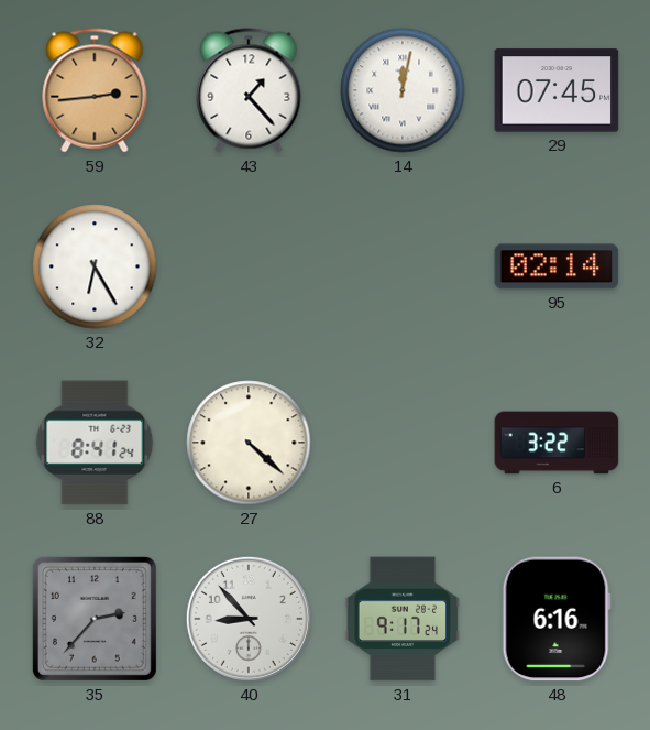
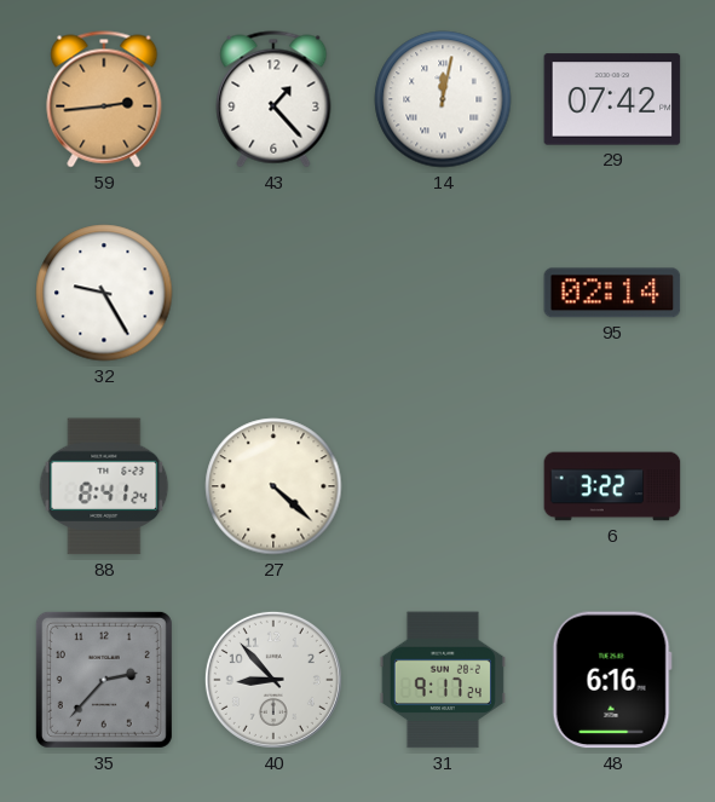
29: 07:45 -> 07:42 (612, 99)
32: 6:25 -> 9:25 (104, 293)
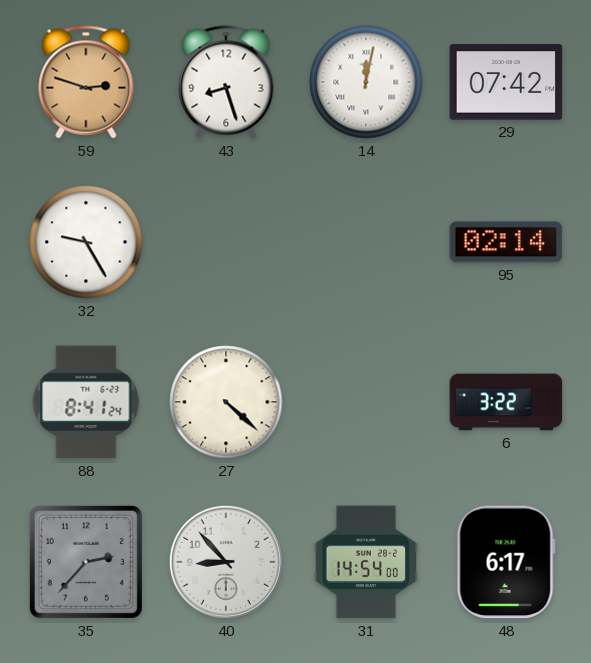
59: 2:44 -> 2:48 (86, 82)
43: 1:23 -> 8:27 (226, 82)
31: 9:17 -> 14:54 (366, 562)
48: 6:16 -> 6:17 (506, 562)
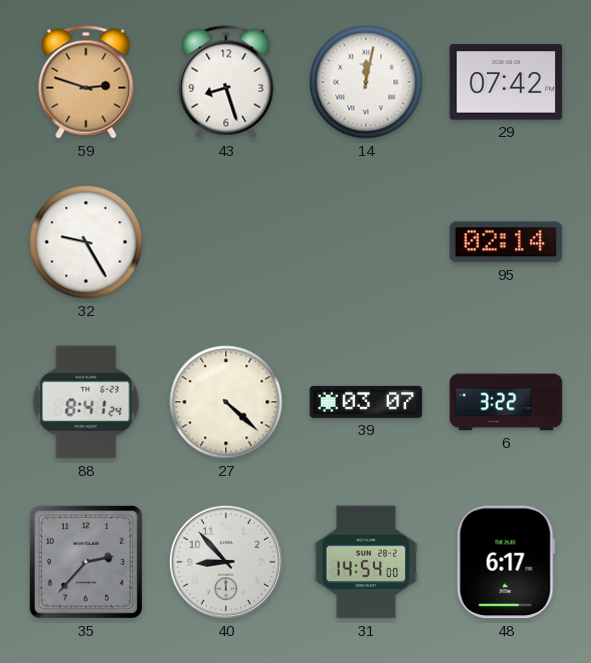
39: none -> 03:07 (366, 402)
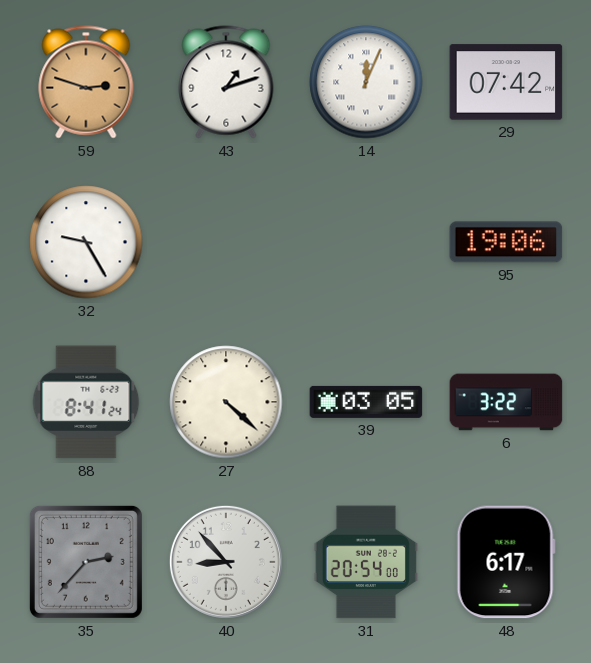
43: 8:27 -> 1:12 (226, 82)
14: 12:02 -> 12:04 (366, 82)
95: 02:14 -> 19:06 (506, 242)
39: 03:07 -> 03:05 (366, 402)
31: 14:54 -> 20:54 (366, 562)
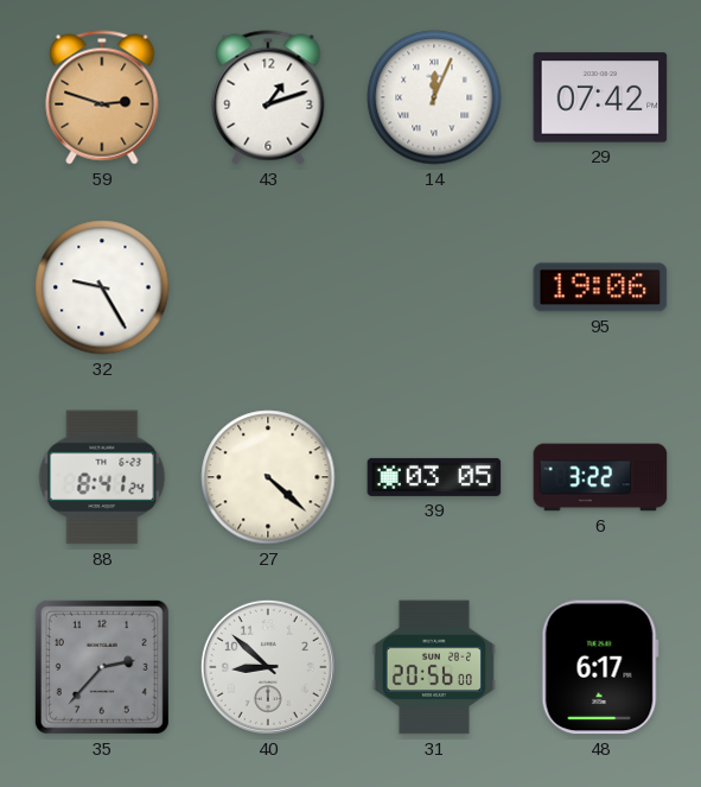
40: 8:53 -> 8:52 (268, 667)
31: 20:54 -> 20:56 (434, 667)
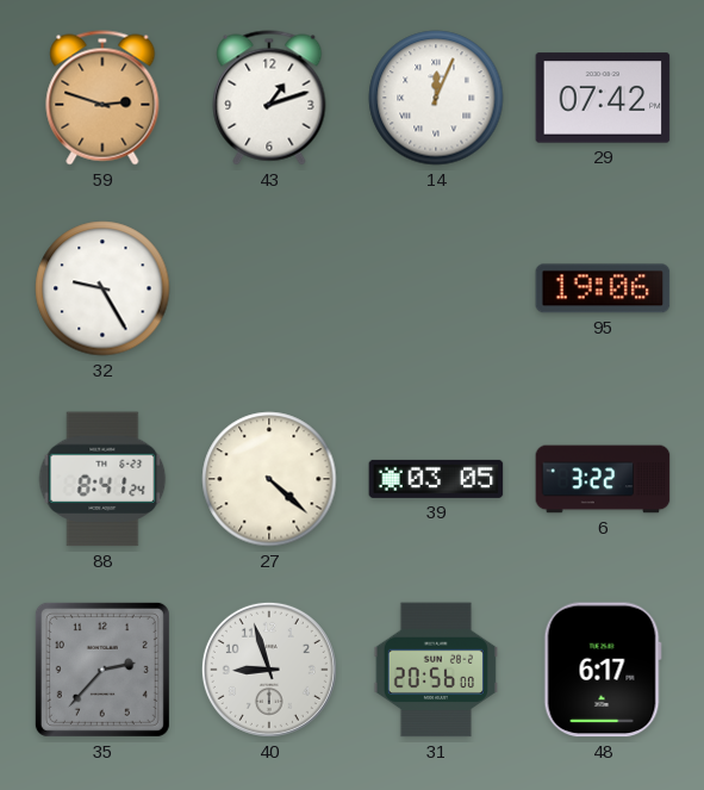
40: 8:52 -> 8:57 (269, 670)
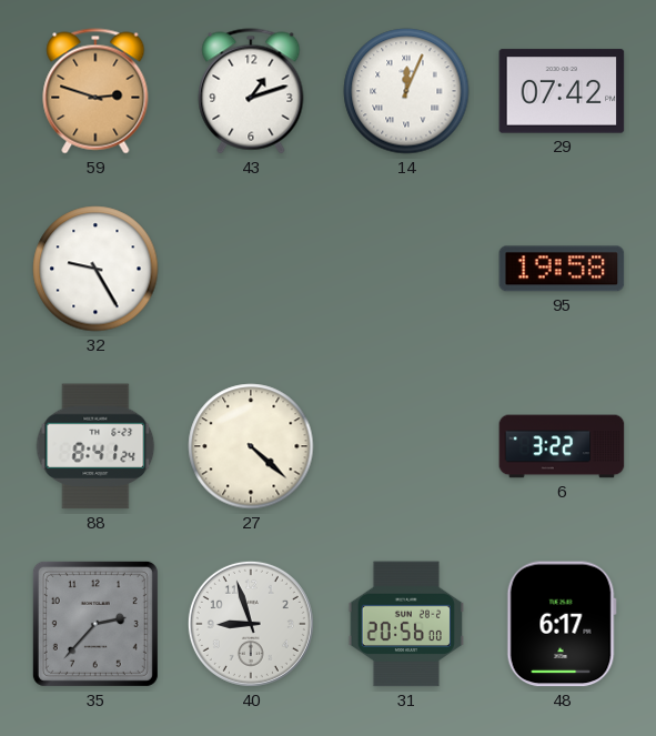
95: 19:06 -> 19:58 (562, 269)
39: 03:05 -> none (436, 479)
